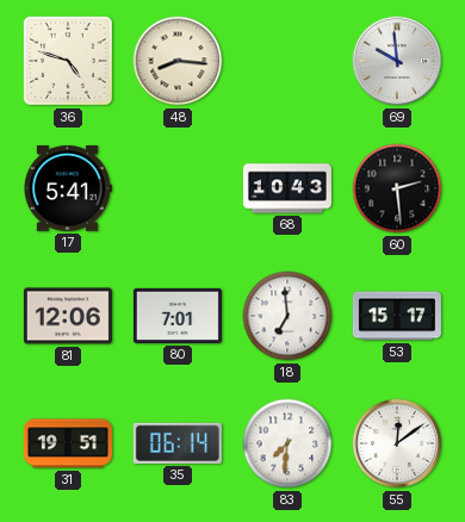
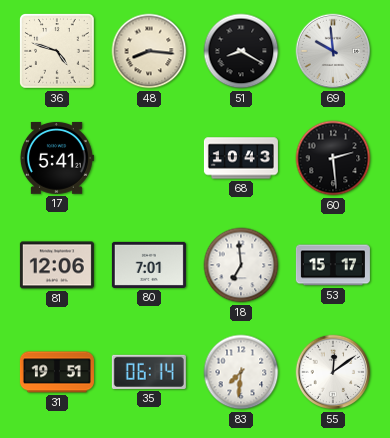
51: none -> 8:20 (241, 51)
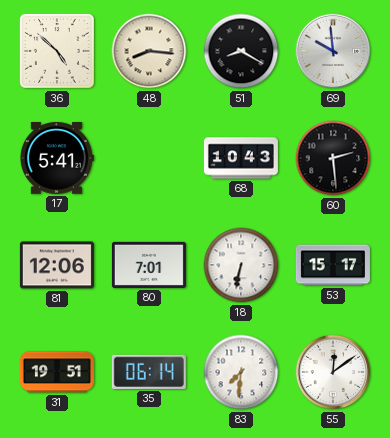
36: 4:48 -> 4:52 (57, 51)
18: 6:59 -> 6:32 (241, 265)
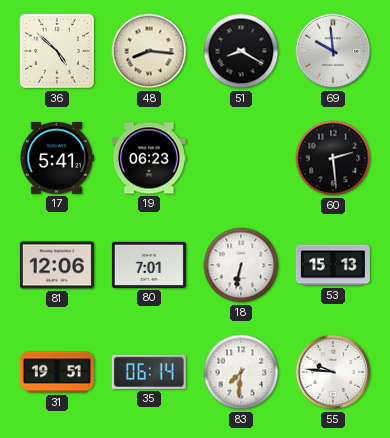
19: none -> 06:23 (149, 158)
68: 10:43 -> none (241, 158)
53: 15:17 -> 15:13 (333, 265)
55: 12:09 -> 9:46 (333, 372)
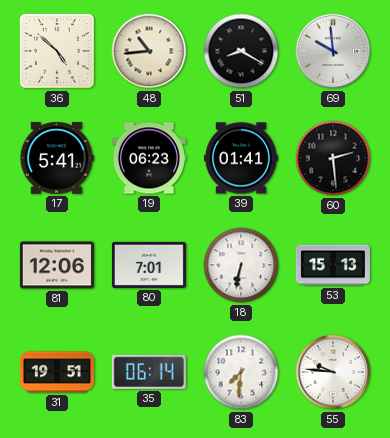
48: 8:16 -> 10:44 (149, 51)
39: none -> 01:41 (241, 158)
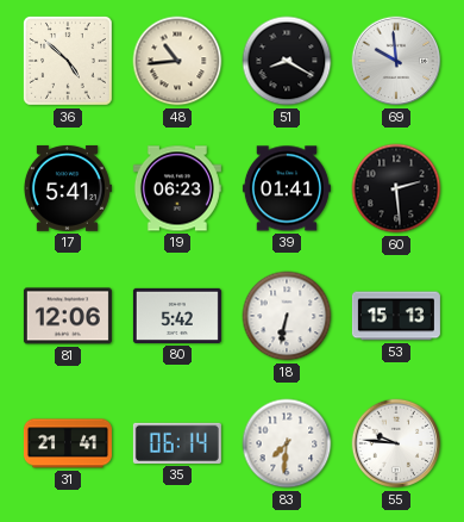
80: 7:01 -> 5:42 (177, 316)
31: 19:51 -> 21:41 (68, 443)
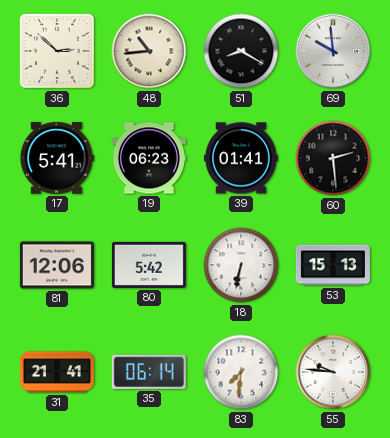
36: 4:52 -> 2:52 (57, 51)
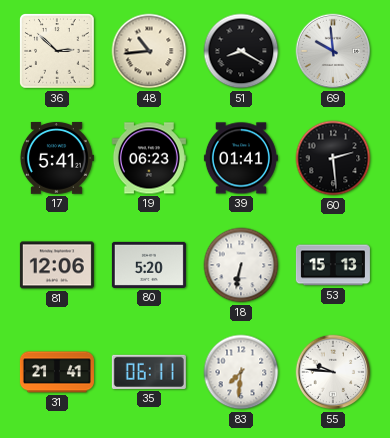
80: 5:42 -> 5:20 (149, 265)
35: 06:14 -> 06:11 (149, 372)
